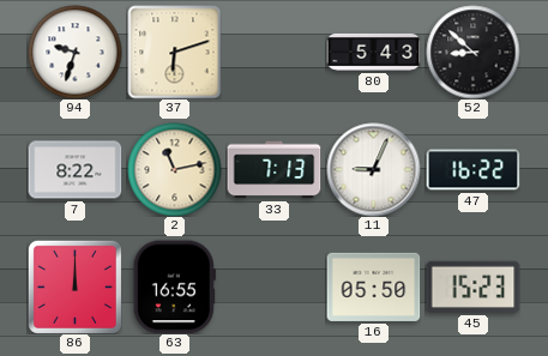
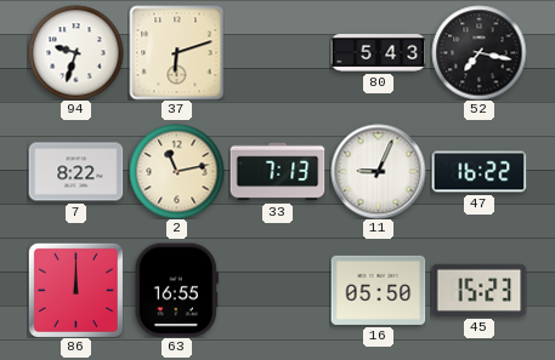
52: 8:52 -> 7:17 (478, 52)
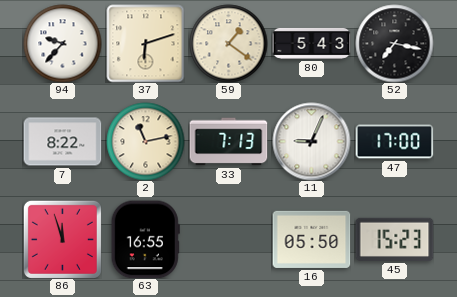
94: 9:33 -> 9:37 (62, 43)
59: none -> 1:21 (228, 43)
47: 16:22 -> 17:00 (394, 142)
86: 12:00 -> 11:57 (62, 239)
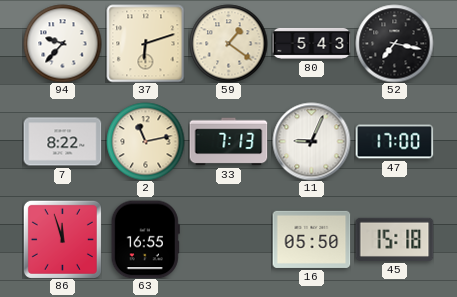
45: 15:23 -> 15:18 (394, 239)
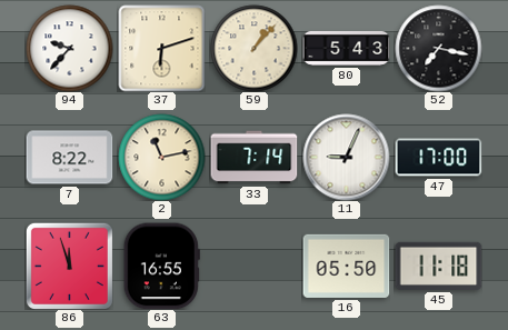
59: 1:21 -> 1:07 (253, 48)
33: 7:13 -> 7:14 (253, 158)
45: 15:18 -> 11:18 (438, 266)
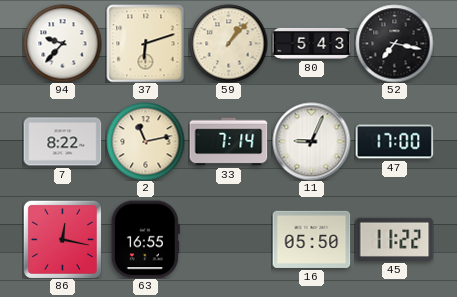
86: 11:57 -> 12:17 (62, 239)
45: 11:18 -> 11:22 (394, 239)
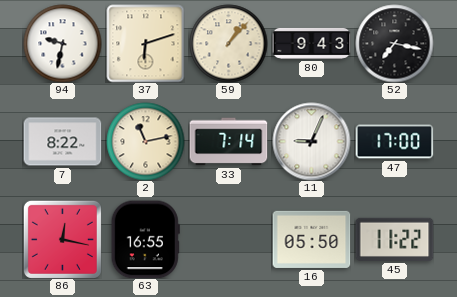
94: 9:37 -> 9:32 (62, 43)
80: 5:43 -> 9:43 (311, 44)
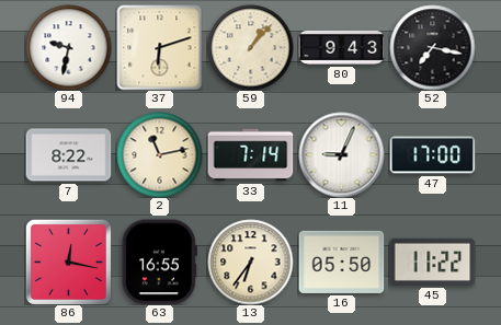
13: none -> 6:36 (250, 262)
